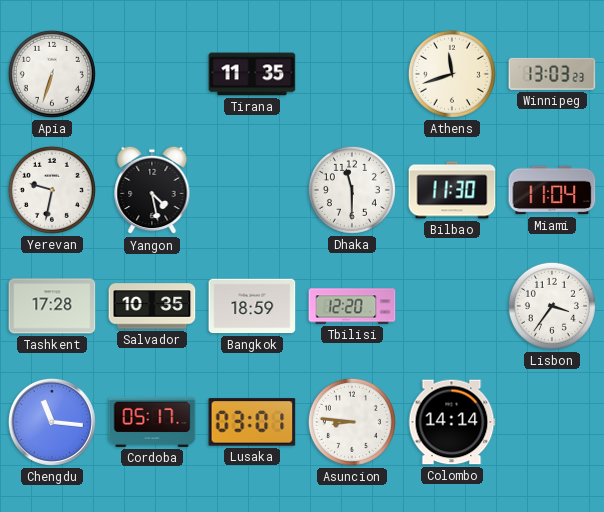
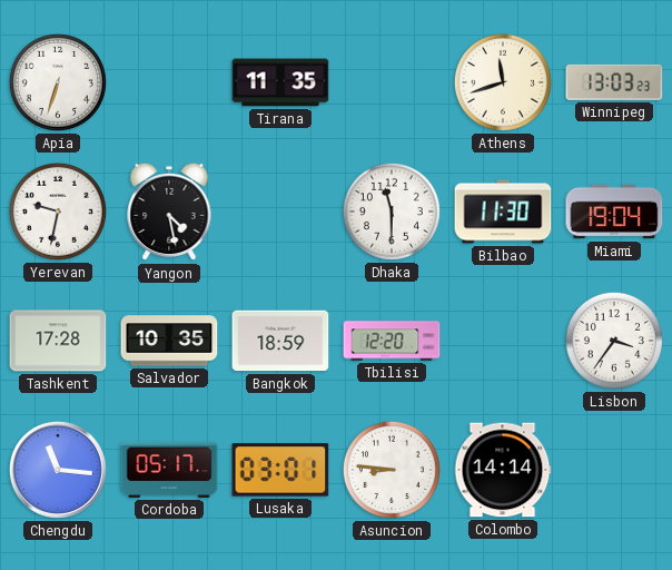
Miami: 11:04 -> 19:04 (614, 212)
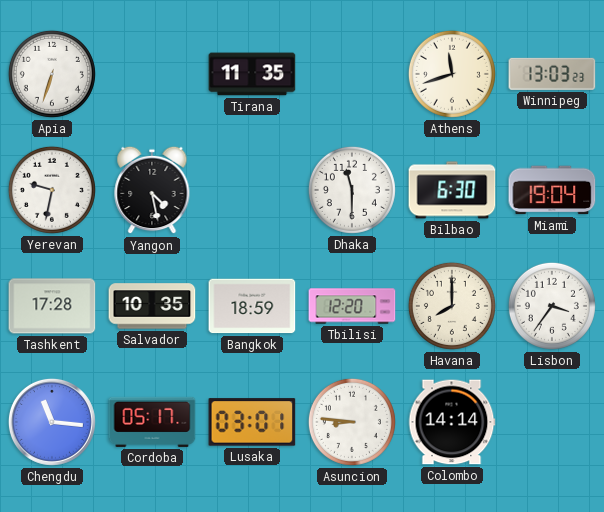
Bilbao: 11:30 -> 6:30 (452, 190)
Havana: none -> 8:00 (452, 306)
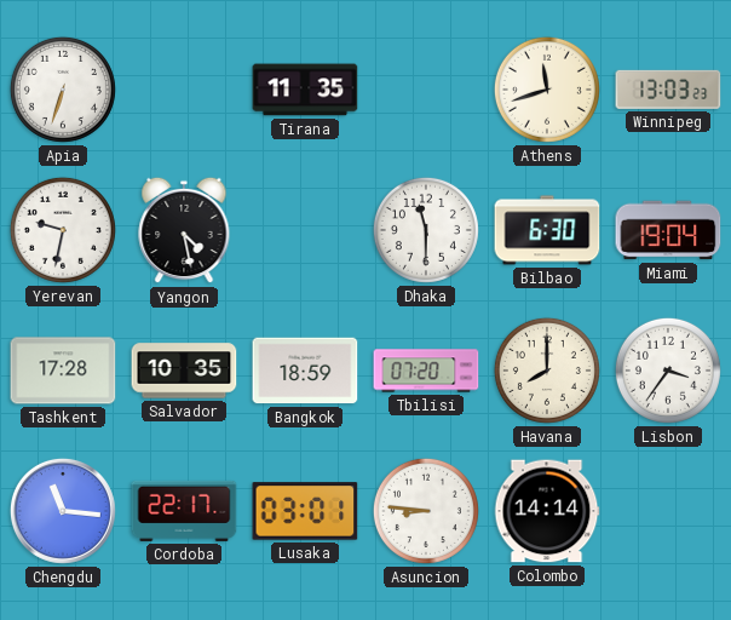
Tbilisi: 12:20 -> 07:20 (426, 371)
Cordoba: 05:17 -> 22:17 (184, 511)
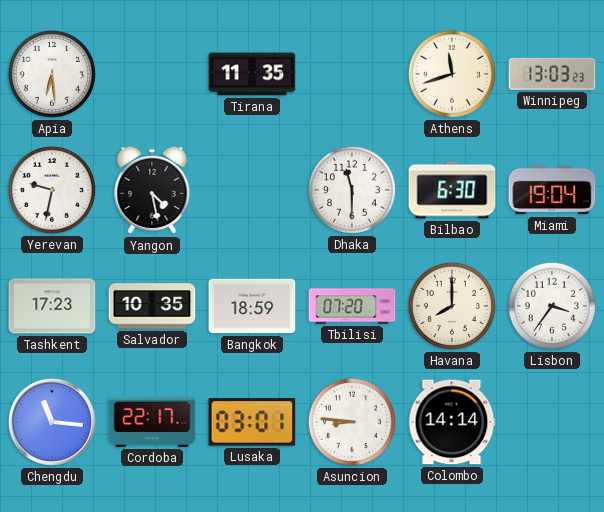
Apia: 6:33 -> 6:29 (52, 74)
Tashkent: 17:28 -> 17:23 (52, 306)
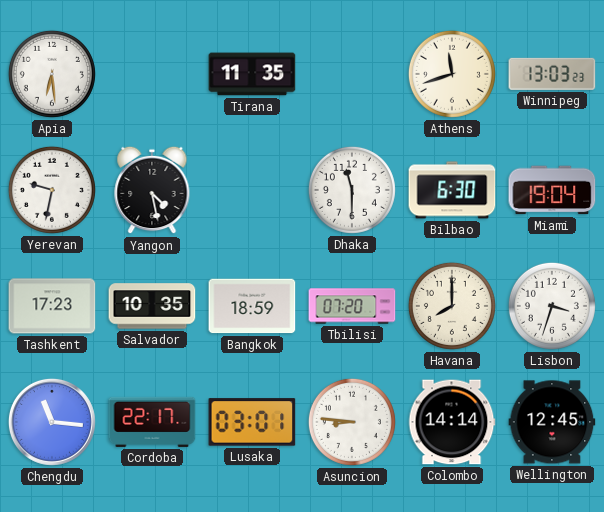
Lisbon: 3:36 -> 3:33 (552, 306)
Wellington: none -> 12:45 (552, 422)
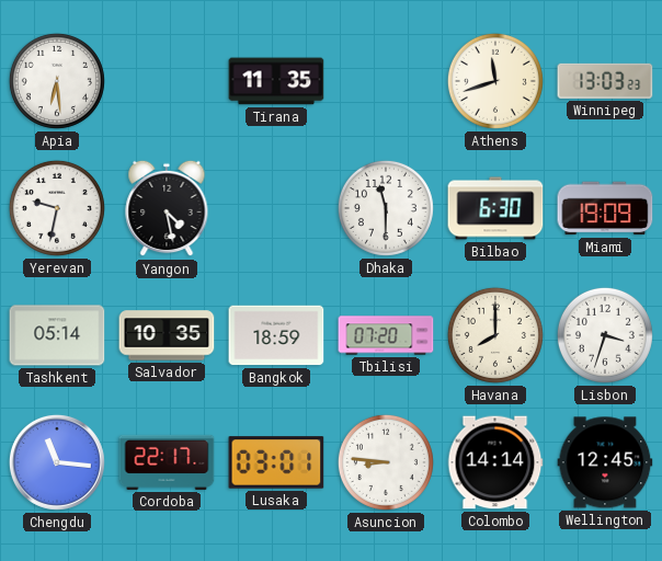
Miami: 19:04 -> 19:09 (605, 208)
Tashkent: 17:23 -> 05:14 (57, 335)
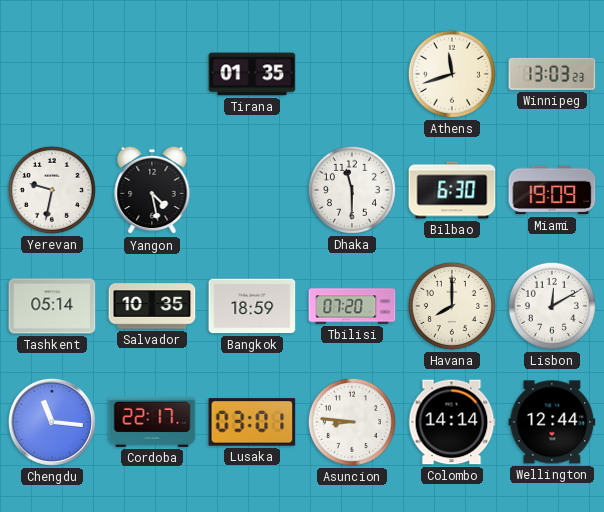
Apia: 6:29 -> none (57, 81)
Tirana: 11:35 -> 01:35 (252, 74)
Lisbon: 3:33 -> 12:10 (552, 306)
Wellington: 12:45 -> 12:44 (552, 422)
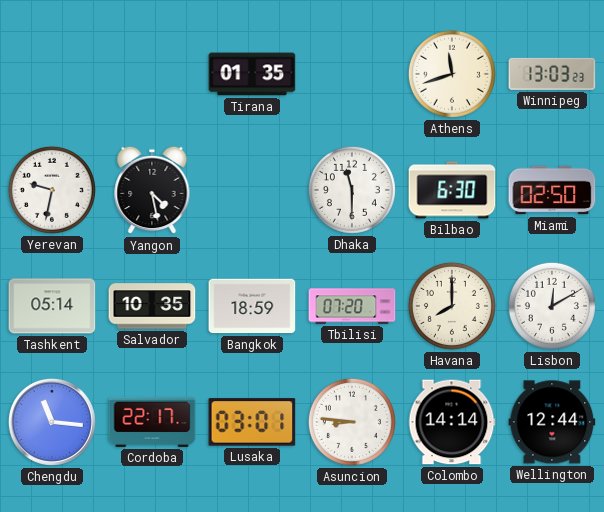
Miami: 19:09 -> 02:50 (552, 190)
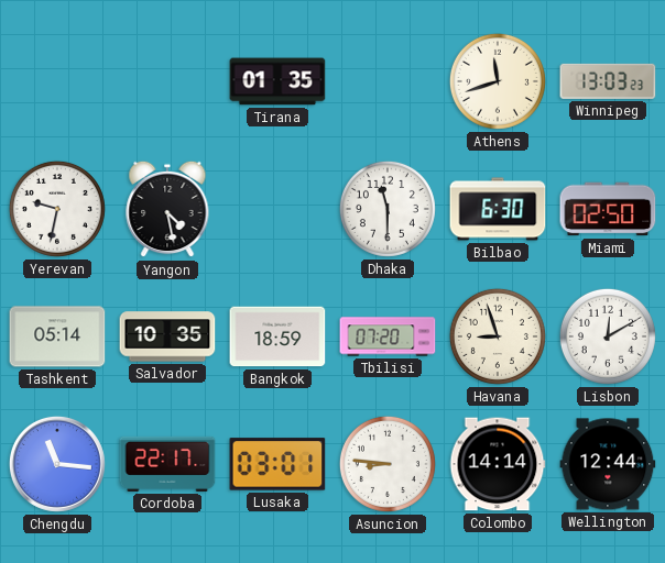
Havana: 8:00 -> 8:57 (498, 336)
